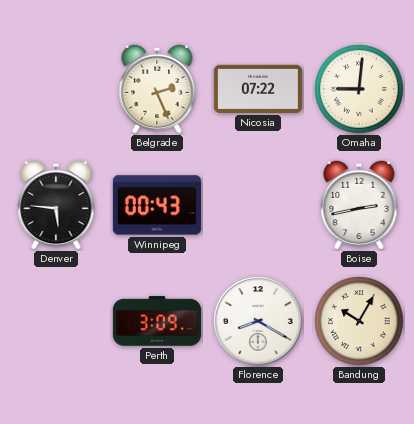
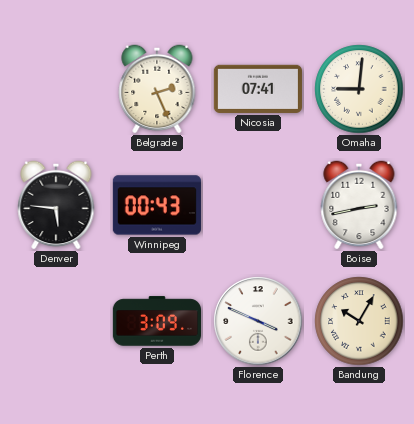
Nicosia: 07:22 -> 07:41 (258, 89)
Florence: 8:20 -> 3:49 (258, 321)
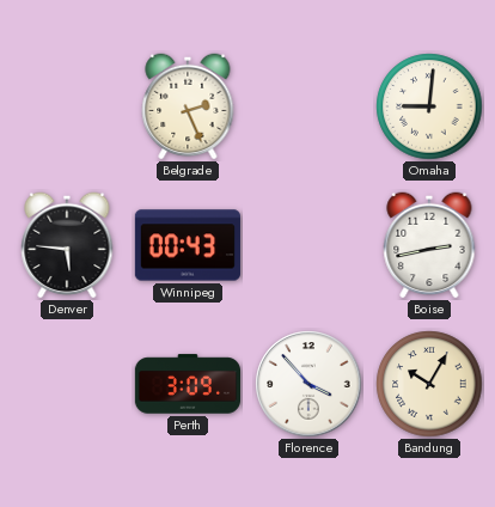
Nicosia: 07:41 -> none (258, 89)
Florence: 3:49 -> 3:53 (308, 384)
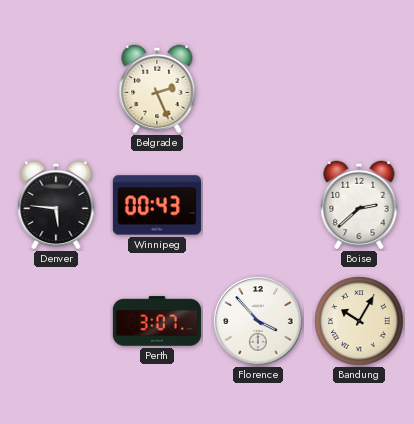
Omaha: 9:01 -> none (429, 106)
Boise: 2:43 -> 2:38 (359, 205)
Perth: 3:09 -> 3:07 (156, 321)
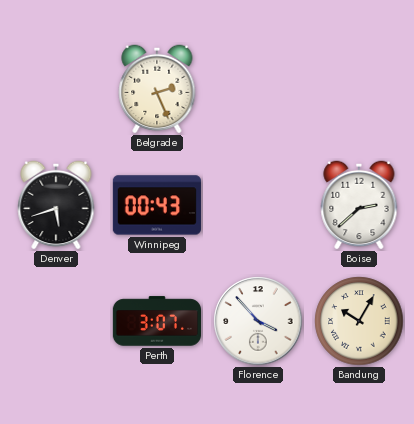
Denver: 5:46 -> 5:42 (56, 205)
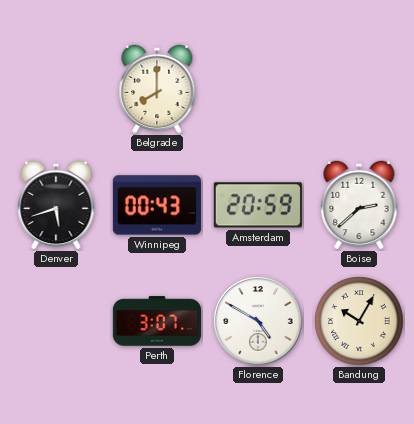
Belgrade: 2:26 -> 8:00 (157, 89)
Amsterdam: none -> 20:59 (258, 205)
Florence: 3:53 -> 4:50 (258, 321)
